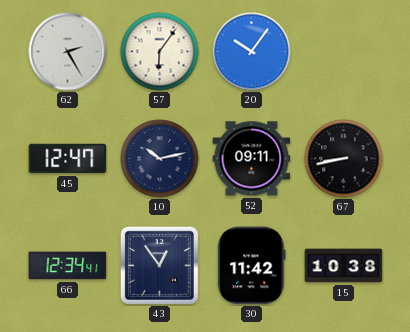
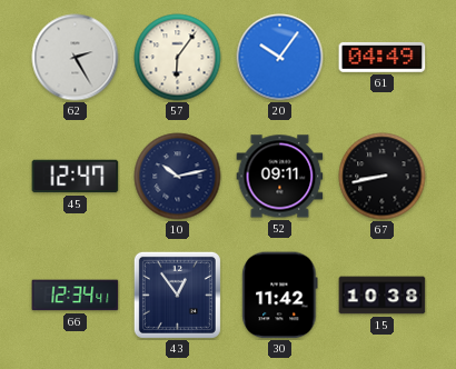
61: none -> 04:49 (383, 57)
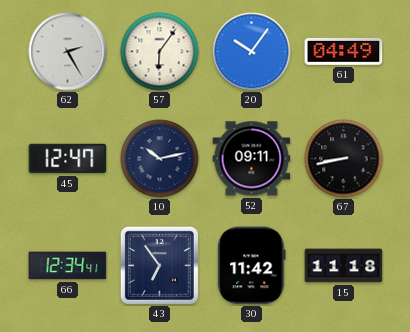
43: 12:54 -> 6:54 (159, 265)
15: 10:38 -> 11:18 (344, 266)
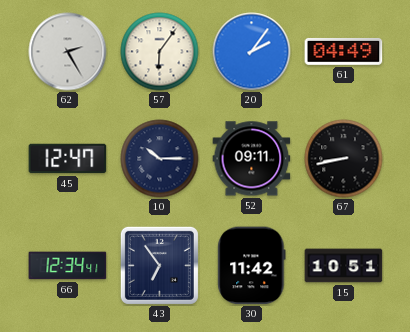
20: 10:06 -> 2:06 (252, 52)
10: 10:13 -> 10:15 (160, 159)
15: 11:18 -> 10:51 (344, 266)
